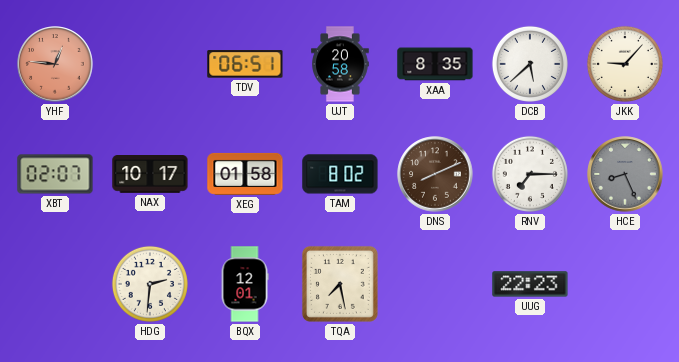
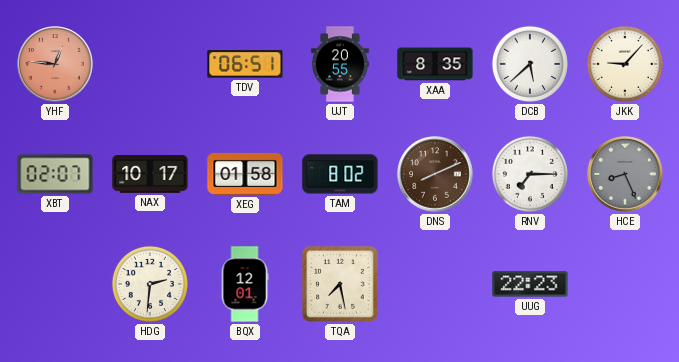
UJT: 20:58 -> 20:55 (340, 64)
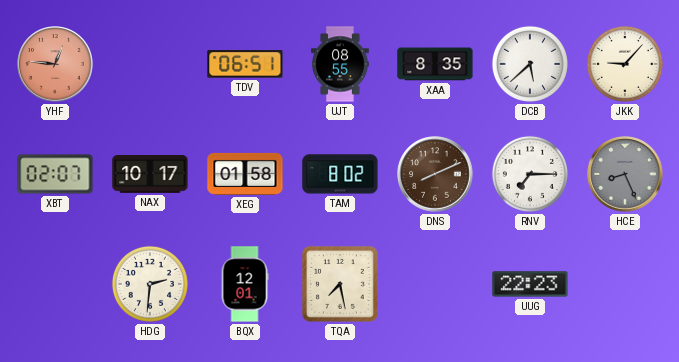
UJT: 20:55 -> 08:55 (340, 64)
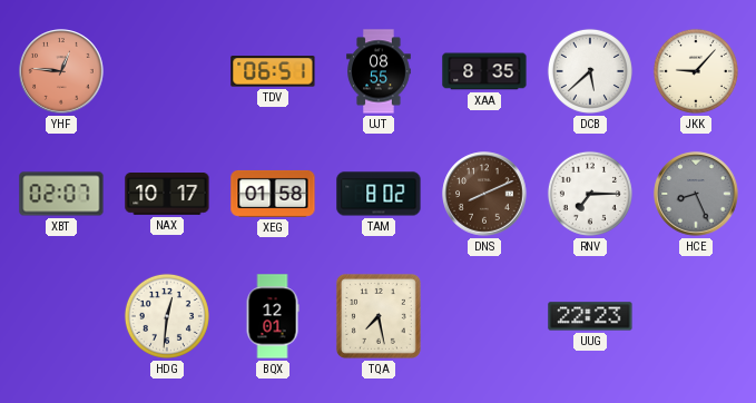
HDG: 2:31 -> 12:31 (167, 316)
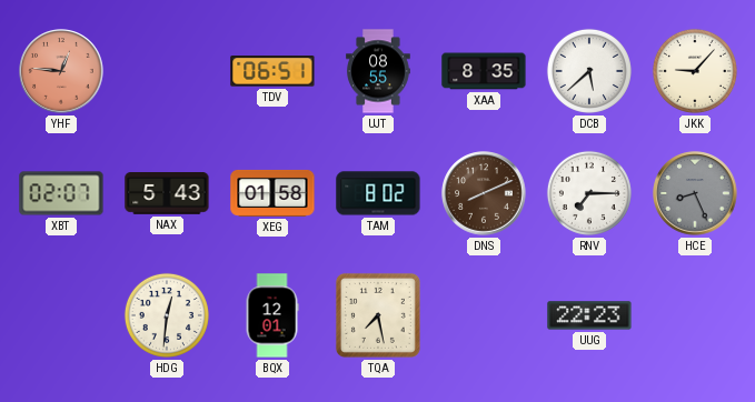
NAX: 10:17 -> 5:43 (167, 194)
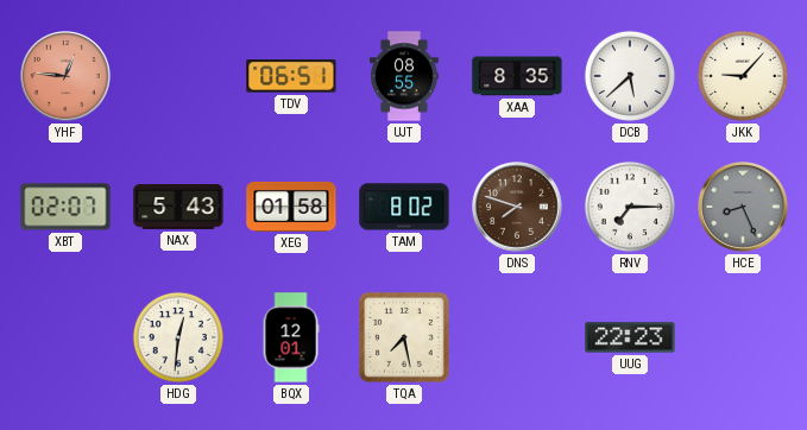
DNS: 8:11 -> 7:48 (517, 207)
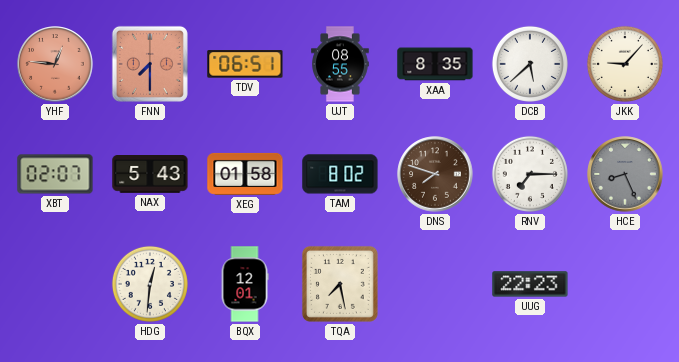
FNN: none -> 7:30 (150, 64)
